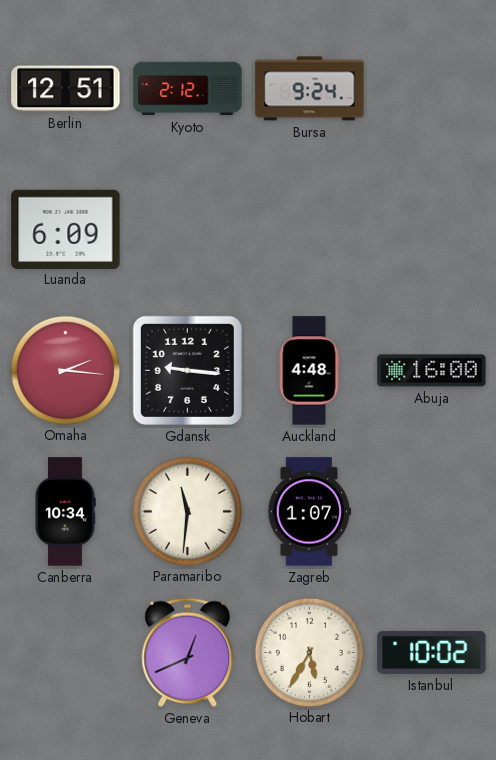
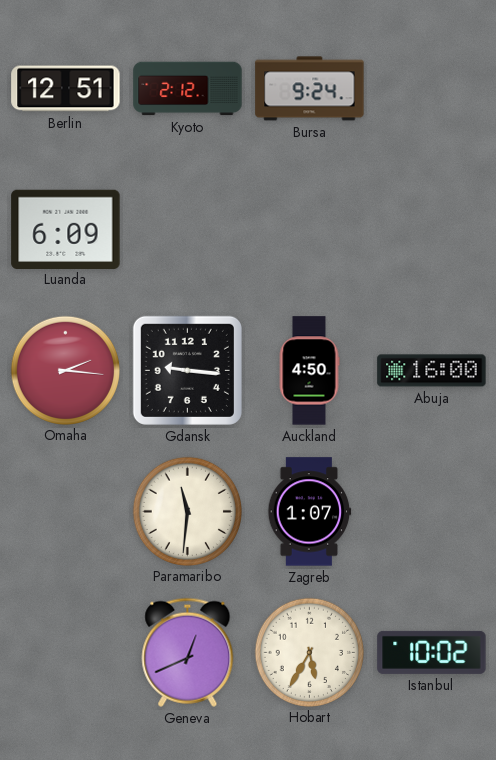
Auckland: 4:48 -> 4:50 (309, 371)
Canberra: 10:34 -> none (65, 512)
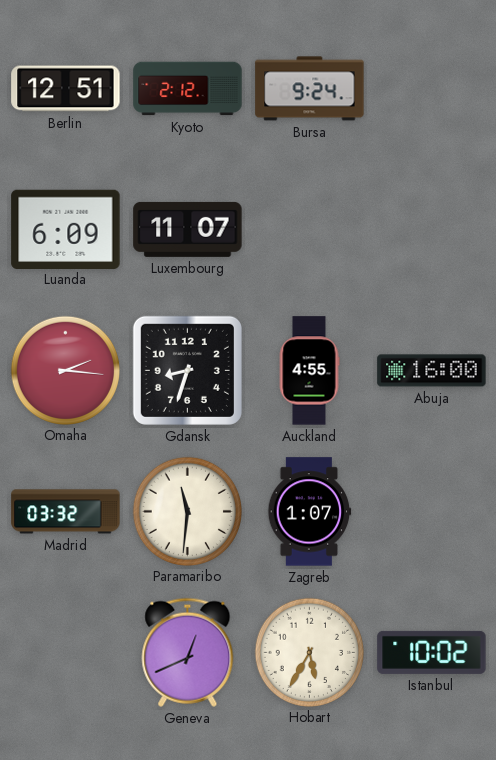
Luxembourg: none -> 11:07 (188, 229)
Gdansk: 9:16 -> 8:33 (187, 370)
Auckland: 4:50 -> 4:55 (309, 371)
Madrid: none -> 03:32 (66, 512)
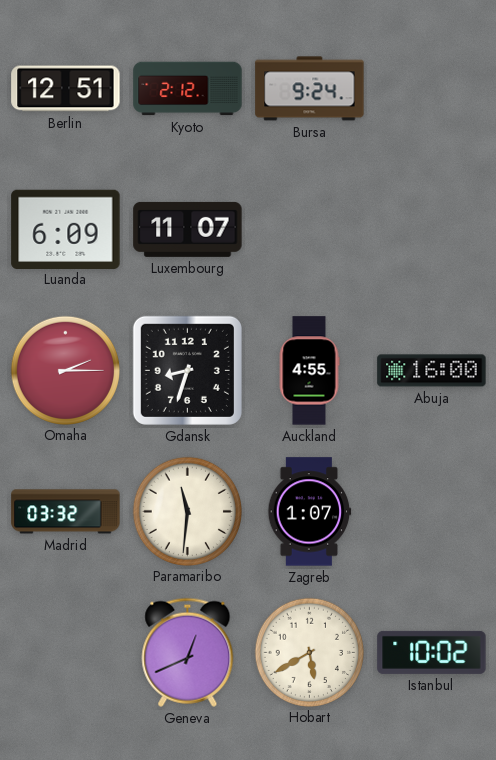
Omaha: 2:16 -> 2:15 (65, 370)
Hobart: 5:35 -> 5:40 (309, 652)
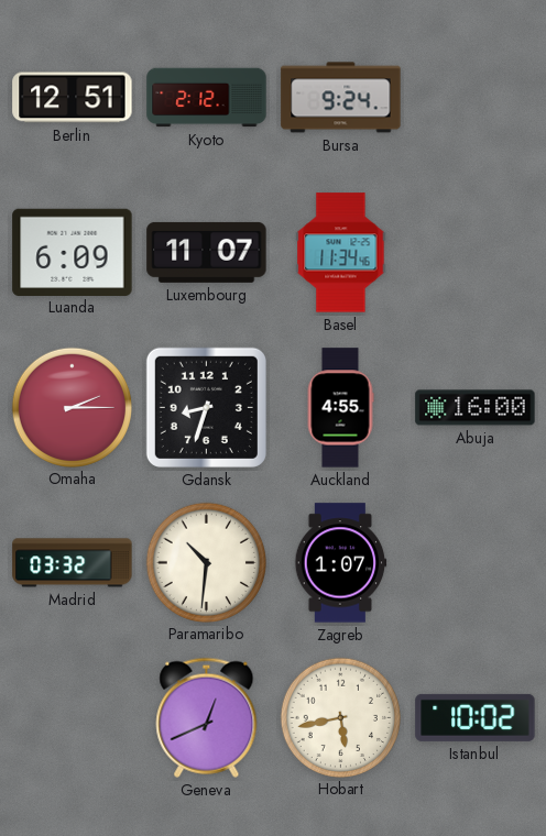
Basel: none -> 11:34 (341, 253)
Paramaribo: 11:31 -> 10:31 (206, 562)
Hobart: 5:40 -> 5:43 (340, 717)
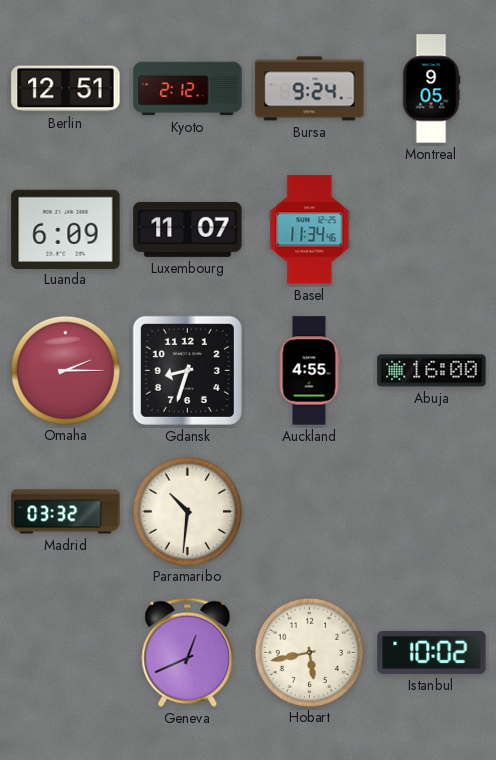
Montreal: none -> 9:05 (431, 89)
Zagreb: 1:07 -> none (341, 563)
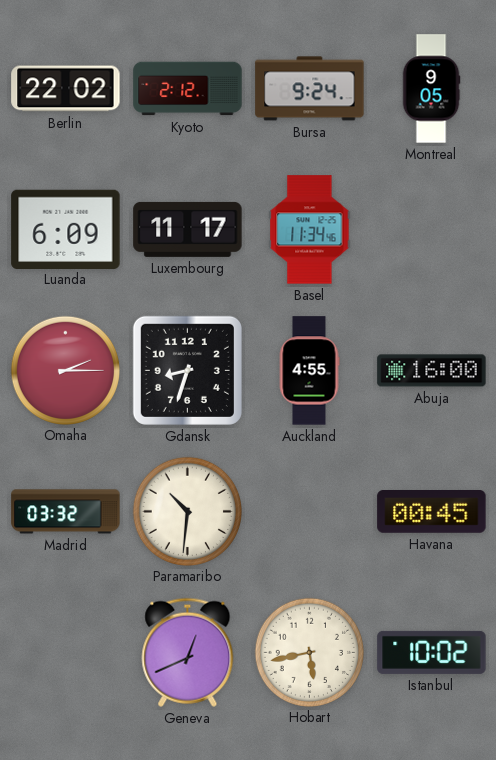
Berlin: 12:51 -> 22:02 (66, 89)
Luxembourg: 11:07 -> 11:17 (188, 229)
Havana: none -> 00:45 (432, 512)
